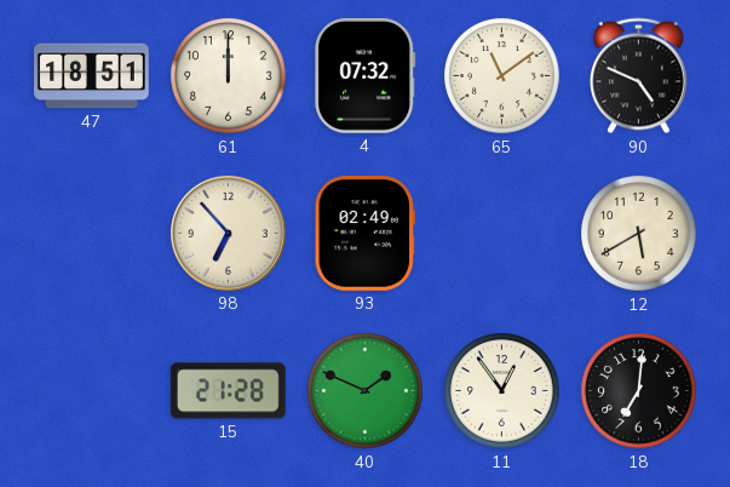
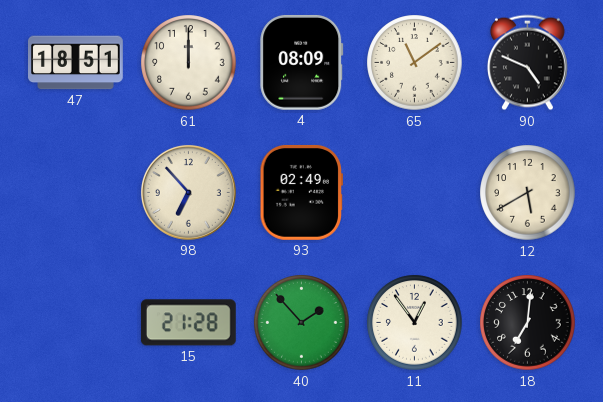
4: 07:32 -> 08:09 (302, 62)
40: 1:49 -> 1:53 (302, 323)
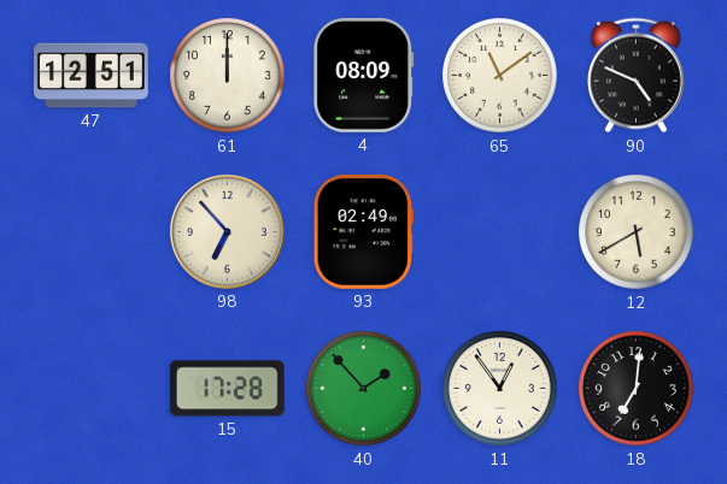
47: 18:51 -> 12:51 (92, 76)
15: 21:28 -> 17:28 (227, 389)
